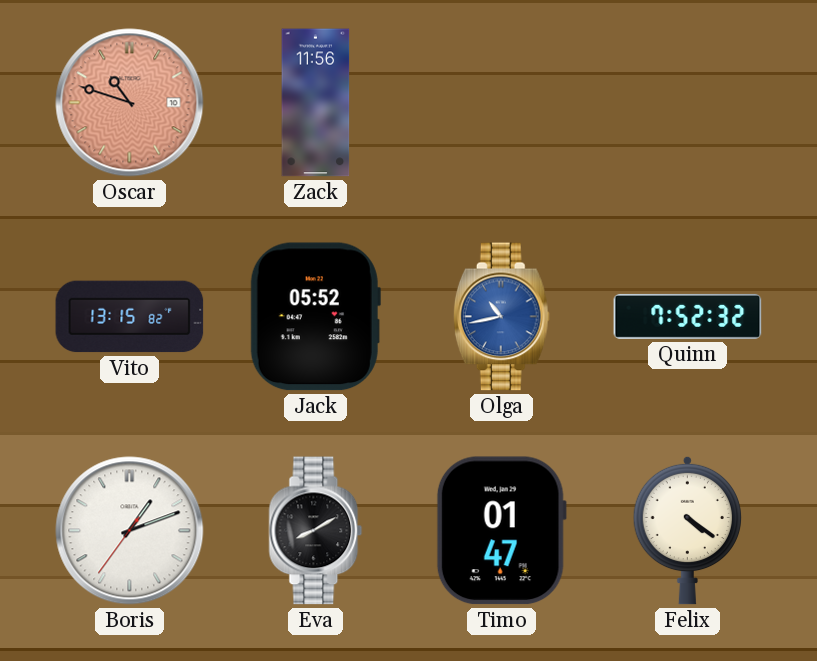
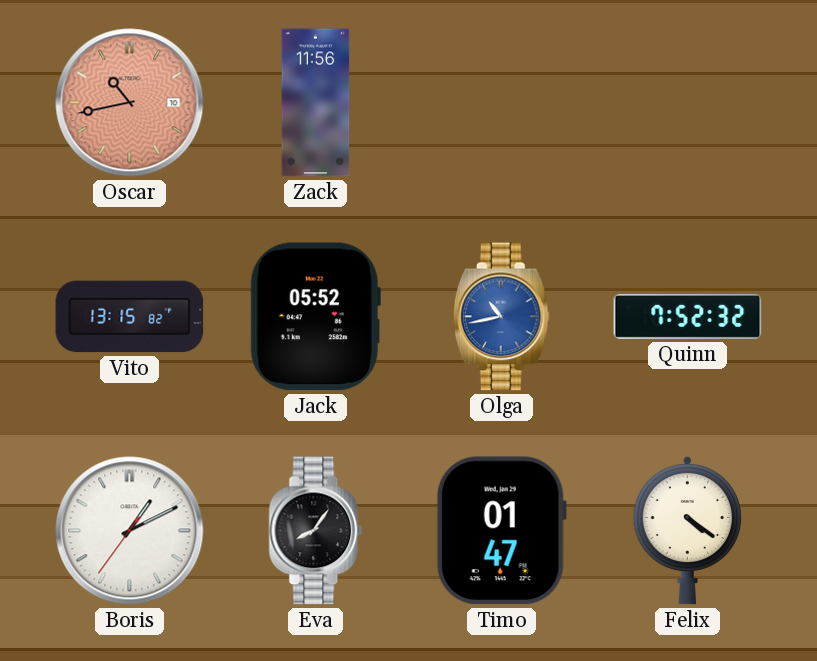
Oscar: 10:48 -> 10:43 (130, 103)
Boris: 1:11 -> 1:10 (130, 531)
Eva: 8:10 -> 8:06 (316, 531)
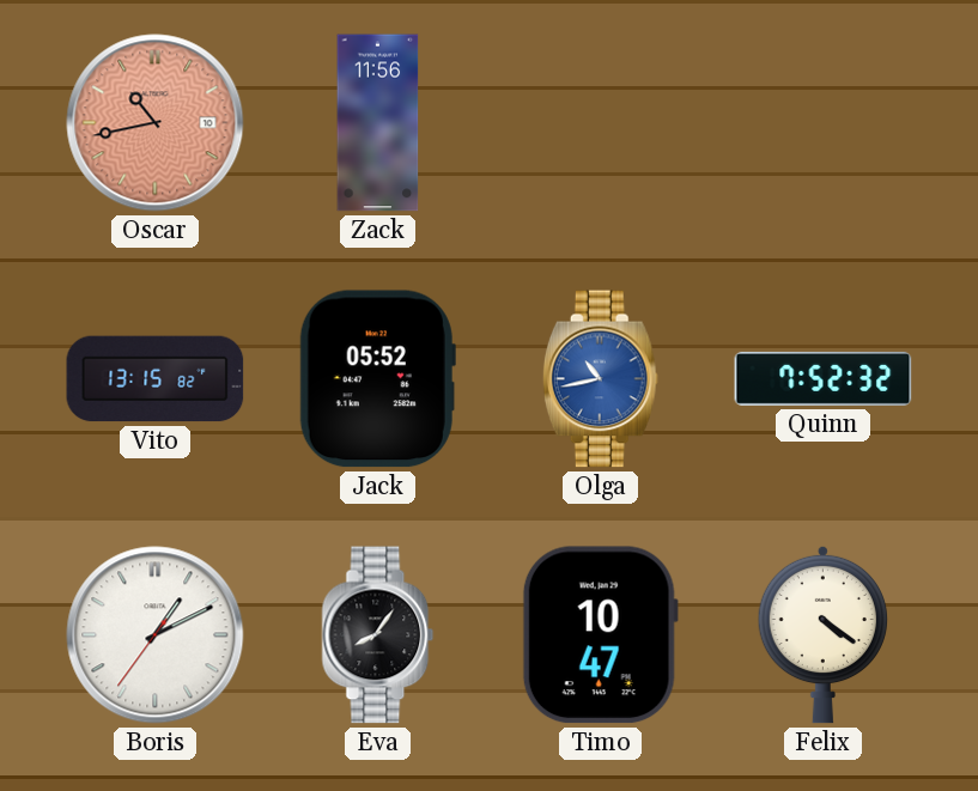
Timo: 01:47 -> 10:47 (600, 635)
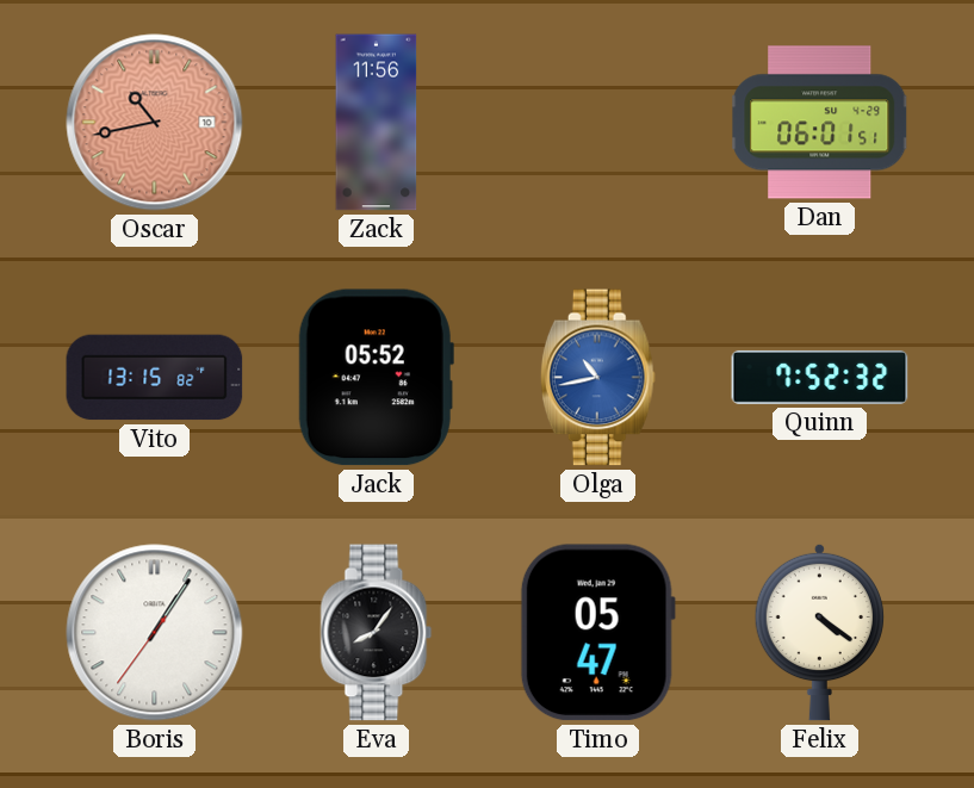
Dan: none -> 06:01 (820, 123)
Boris: 1:10 -> 1:05 (155, 633)
Timo: 10:47 -> 05:47 (597, 633)
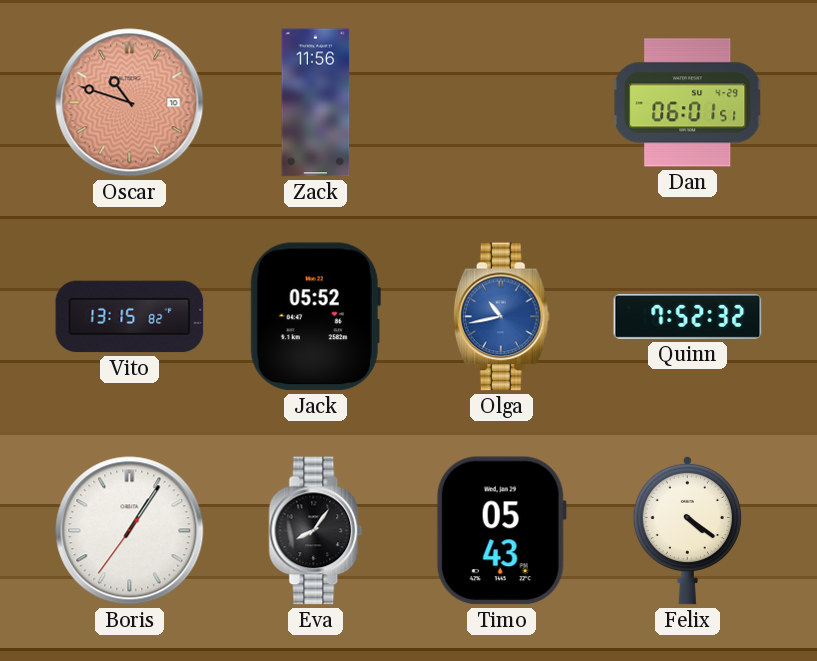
Oscar: 10:43 -> 10:48 (130, 103)
Timo: 05:47 -> 05:43 (501, 531)
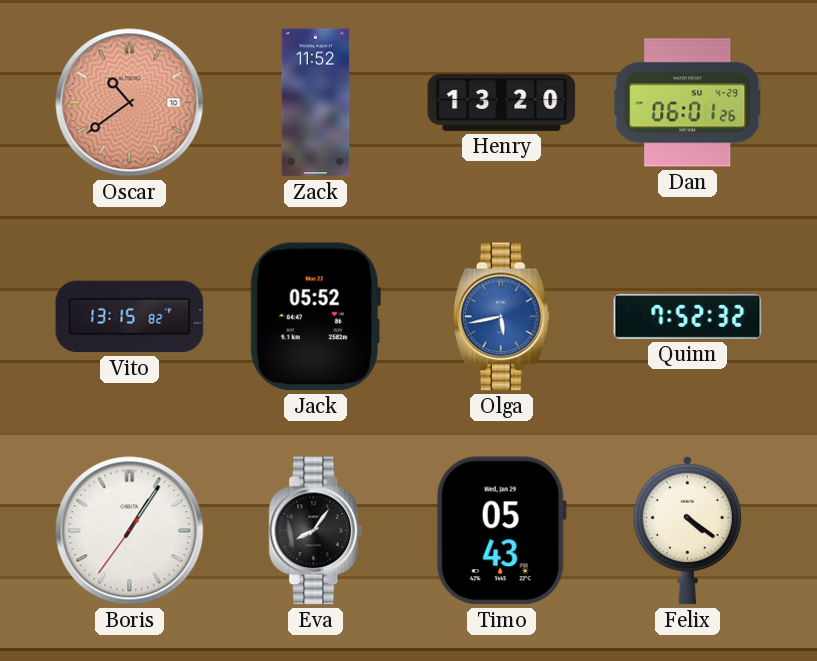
Oscar: 10:48 -> 10:39 (130, 103)
Zack: 11:56 -> 11:52 (316, 103)
Henry: none -> 13:20 (502, 102)
Dan: 06:01:51 -> 06:01:26 (688, 103)
Olga: 10:43 -> 5:43 (501, 317)
